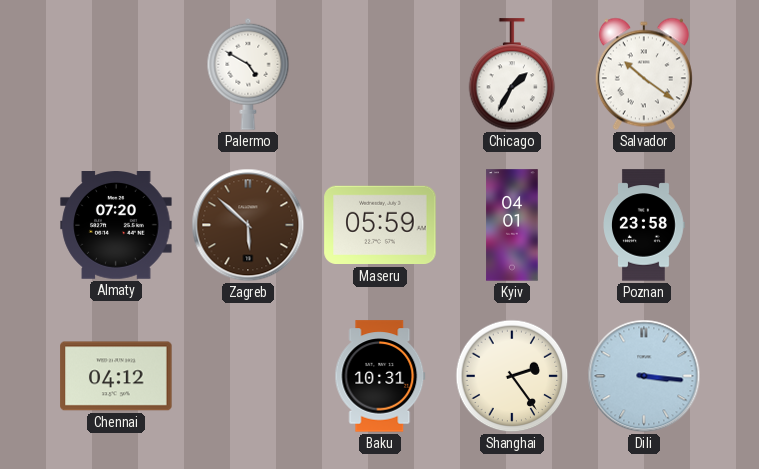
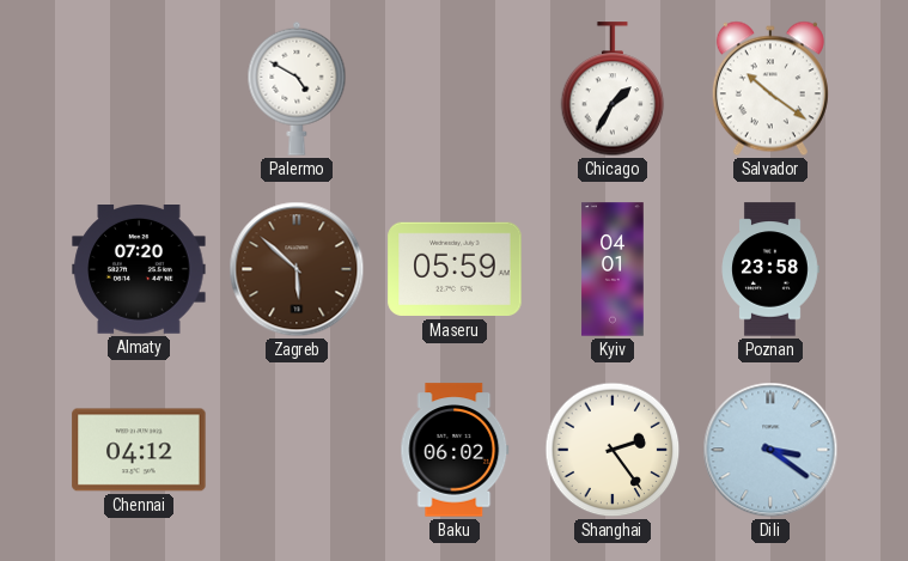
Baku: 10:31 -> 06:02 (455, 450)
Dili: 3:16 -> 3:21 (770, 450)
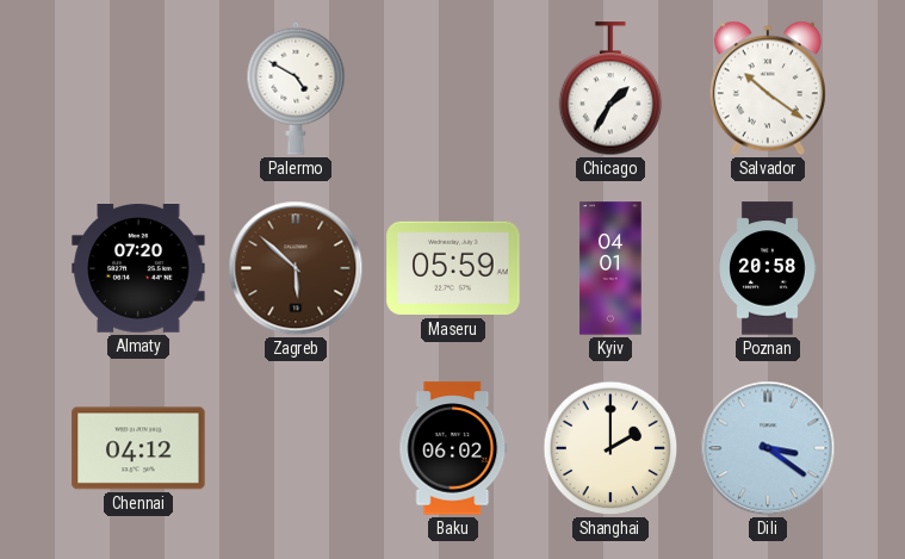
Poznan: 23:58 -> 20:58 (768, 268)
Shanghai: 2:24 -> 2:00 (610, 448)
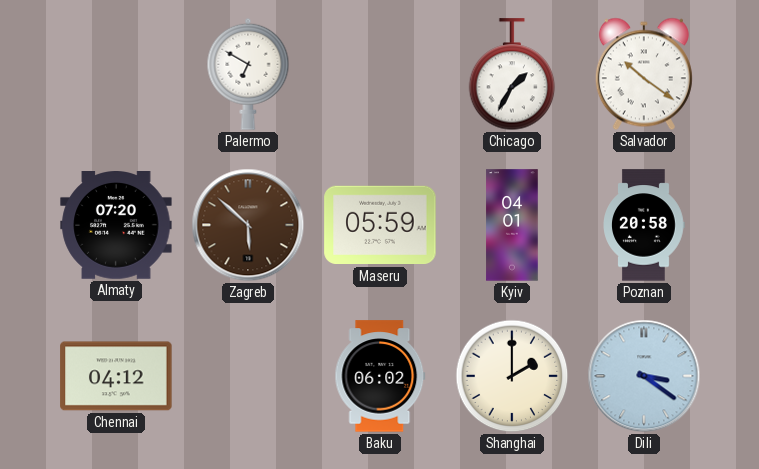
Palermo: 4:50 -> 6:50 (248, 74)
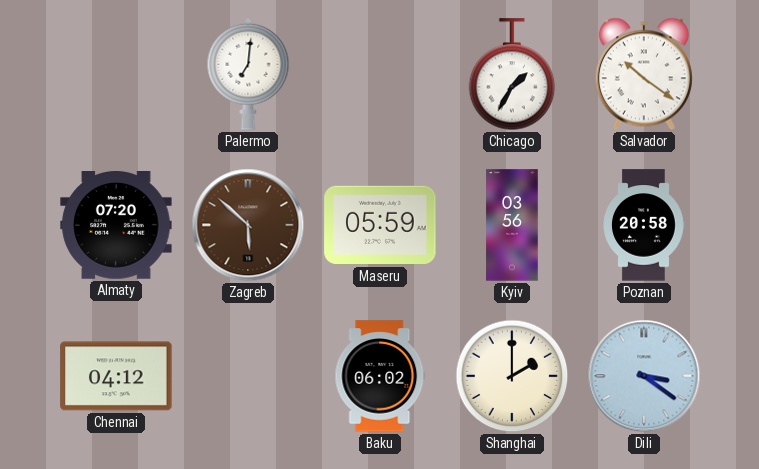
Palermo: 6:50 -> 7:01 (248, 74)
Kyiv: 04:01 -> 03:56 (512, 225)
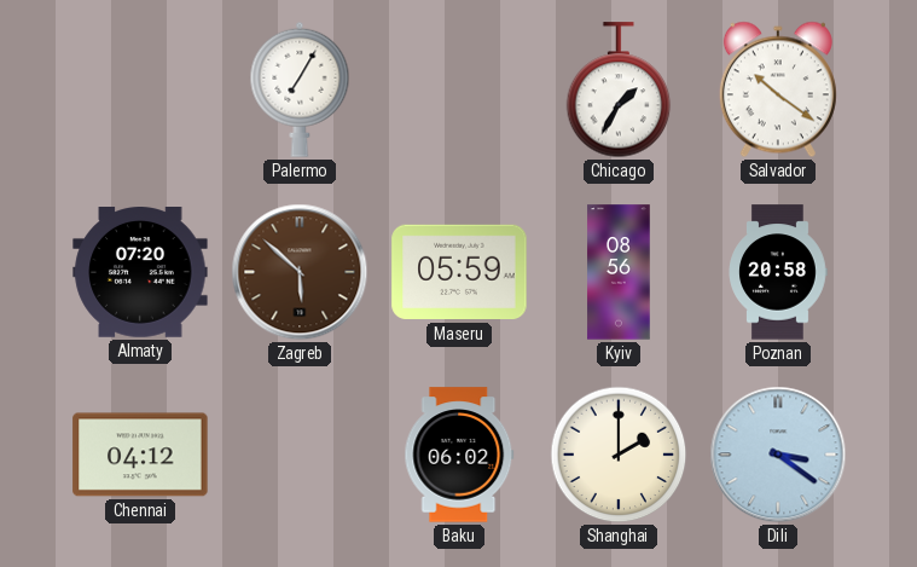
Palermo: 7:01 -> 7:05 (300, 89)
Kyiv: 03:56 -> 08:56 (619, 272)
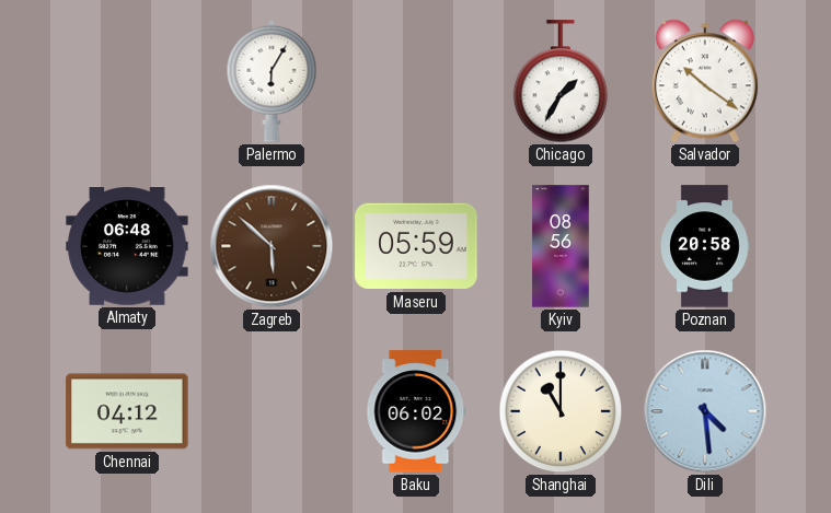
Palermo: 7:05 -> 6:05 (272, 81)
Almaty: 07:20 -> 06:48 (127, 247)
Shanghai: 2:00 -> 11:00 (561, 411)
Dili: 3:21 -> 4:29 (705, 411)
